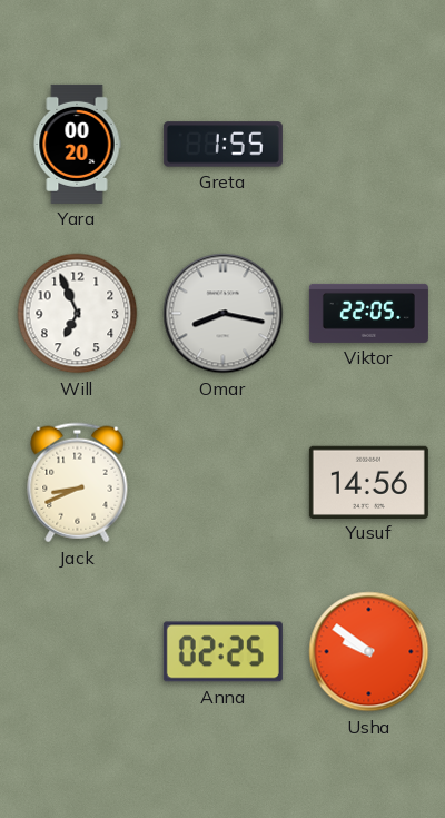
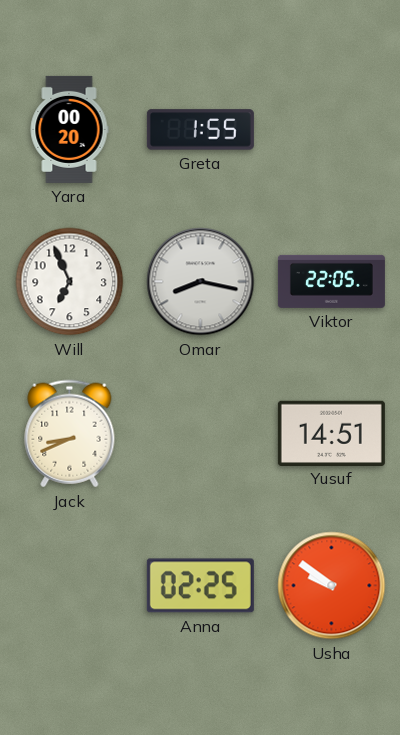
Yusuf: 14:56 -> 14:51 (331, 433)
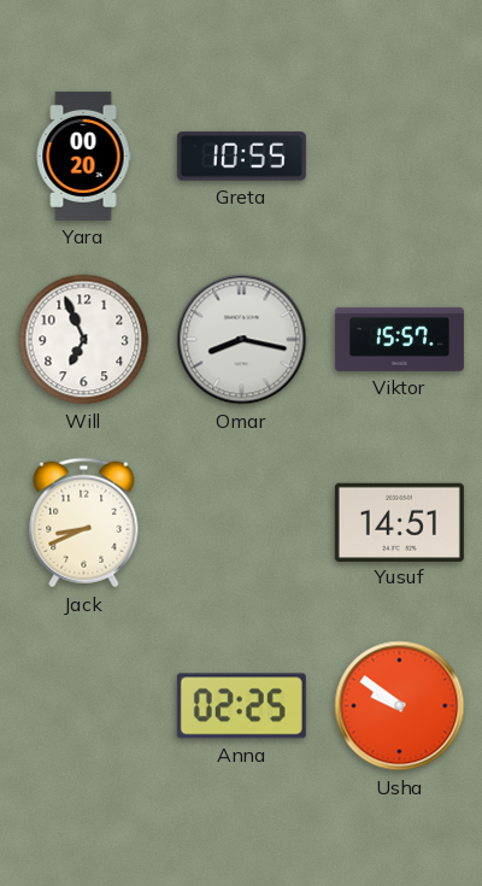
Greta: 1:55 -> 10:55 (241, 157)
Viktor: 22:05 -> 15:57 (399, 339)
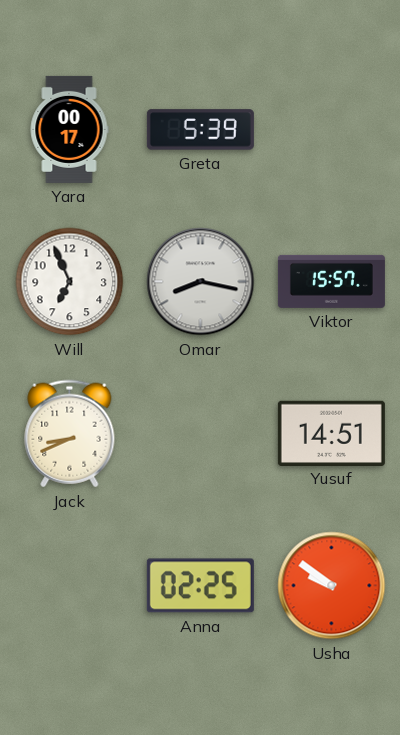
Yara: 00:20 -> 00:17 (69, 129)
Greta: 10:55 -> 5:39 (200, 130)
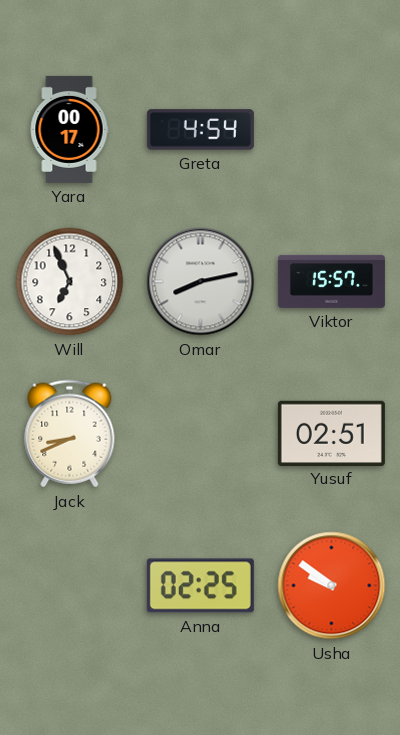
Greta: 5:39 -> 4:54 (200, 130)
Omar: 8:17 -> 8:13 (201, 282)
Yusuf: 14:51 -> 02:51 (331, 433)
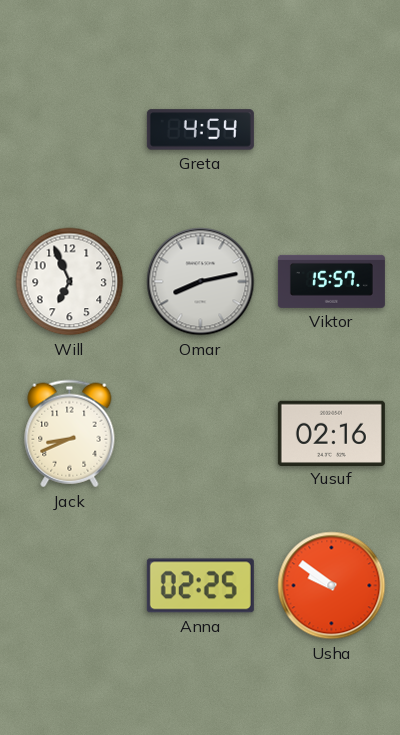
Yara: 00:17 -> none (69, 129)
Yusuf: 02:51 -> 02:16 (331, 433)
